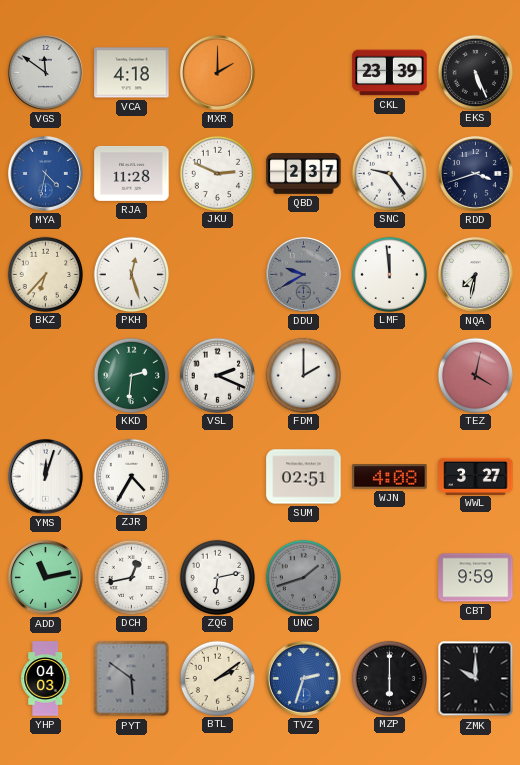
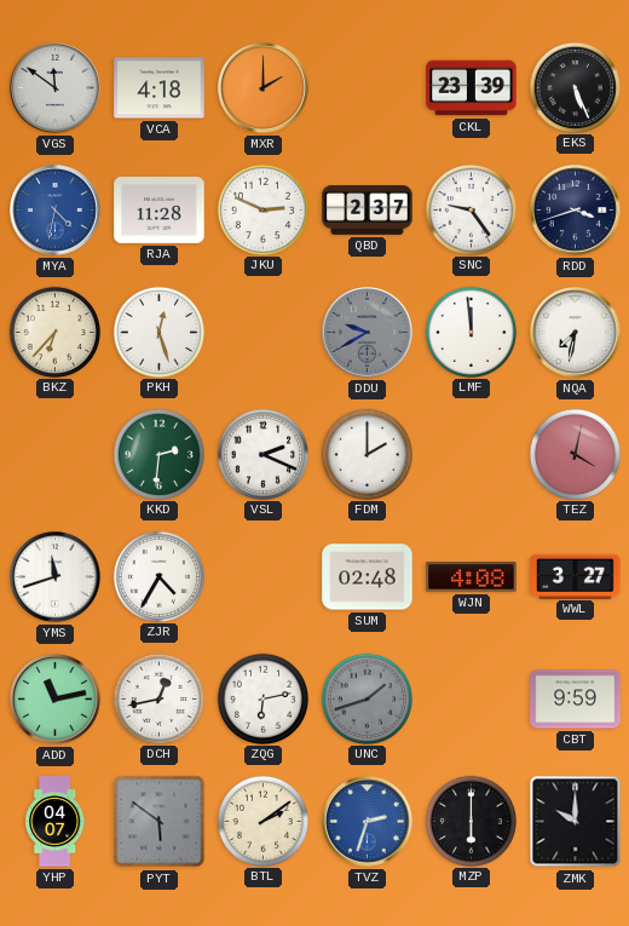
YMS: 12:03 -> 11:42 (56, 577)
SUM: 02:51 -> 02:48 (368, 577)
YHP: 04:03 -> 04:07 (56, 822)
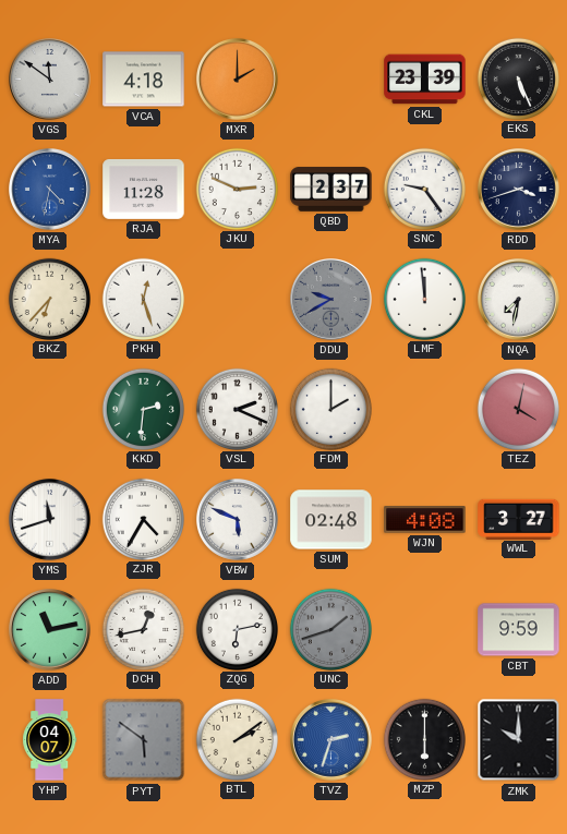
VBW: none -> 5:49 (238, 520)
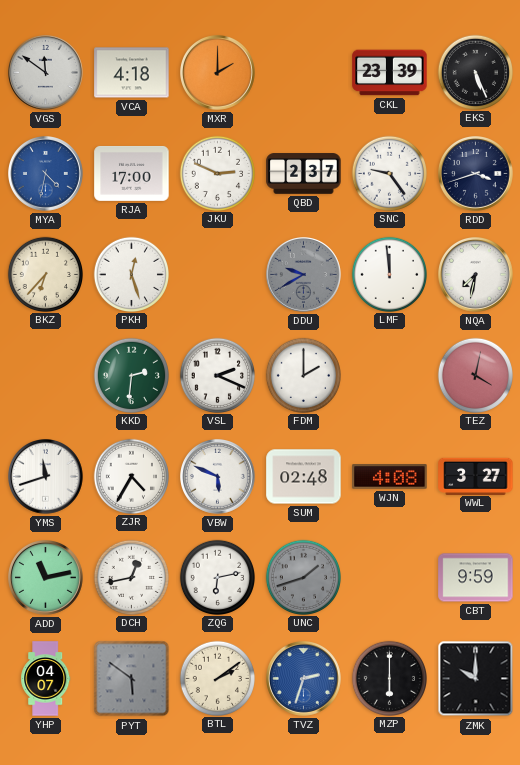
RJA: 11:28 -> 17:00 (132, 173)
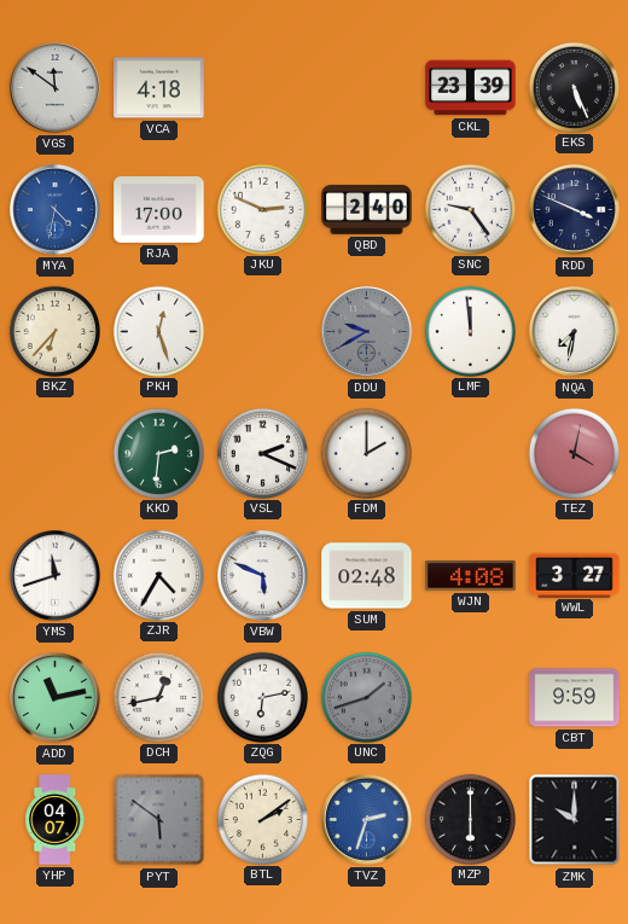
MXR: 2:00 -> none (218, 73)
QBD: 2:37 -> 2:40 (367, 210)
RDD: 3:42 -> 3:49 (575, 210)
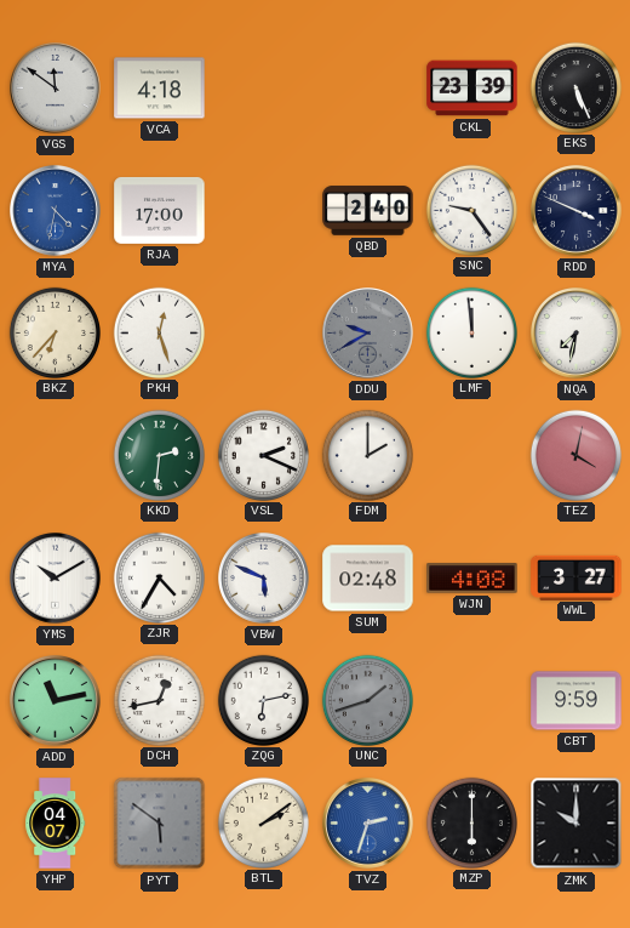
JKU: 2:49 -> none (262, 209)
YMS: 11:42 -> 10:10 (56, 579)
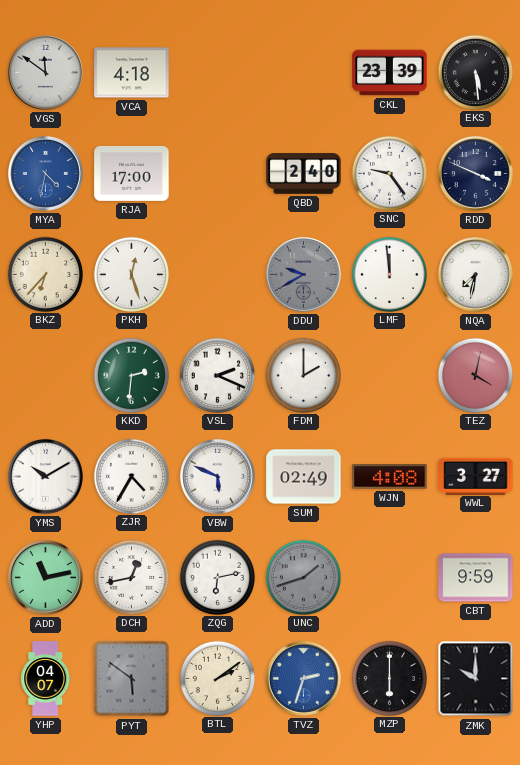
EKS: 5:26 -> 5:29 (475, 72)
SUM: 02:48 -> 02:49 (304, 477)
